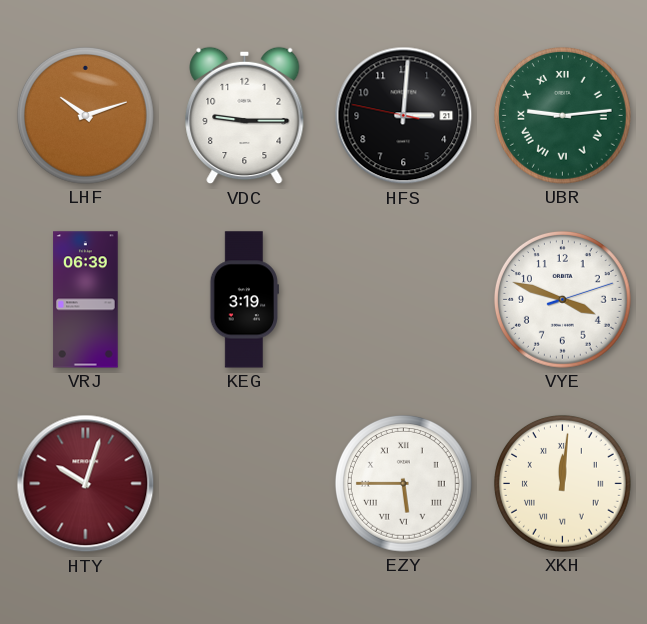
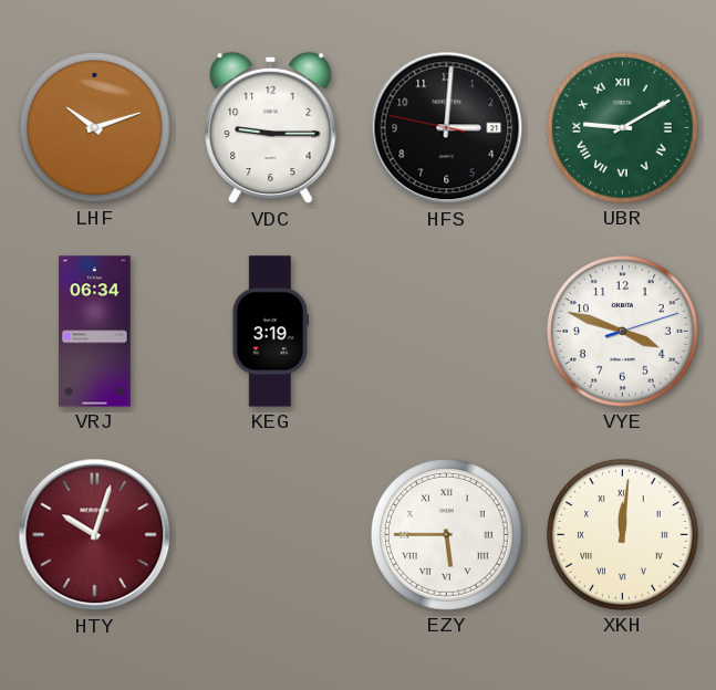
UBR: 9:14 -> 9:10 (622, 127)
VRJ: 06:39 -> 06:34 (95, 332)
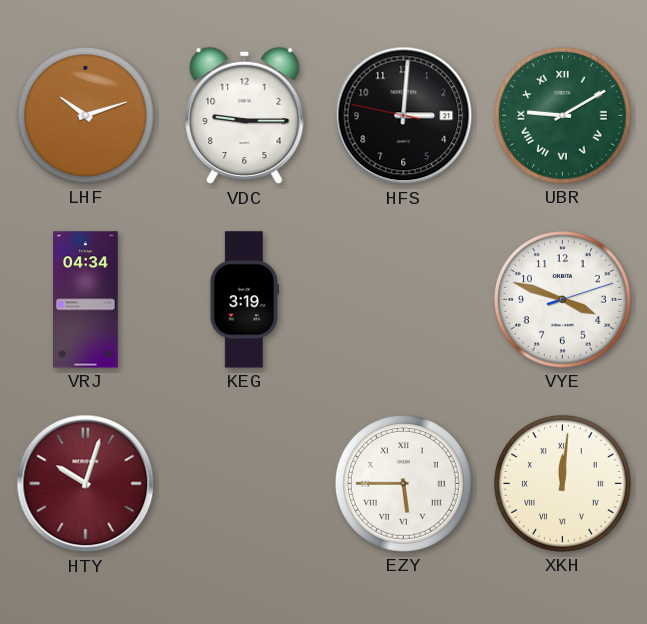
VRJ: 06:34 -> 04:34 (86, 300)
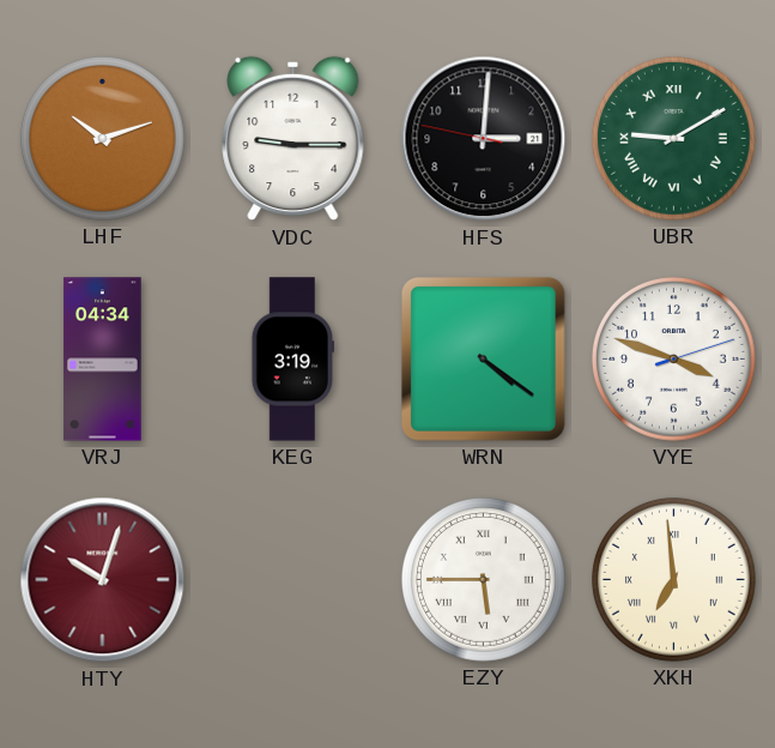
WRN: none -> 4:21 (483, 358)
XKH: 12:01 -> 6:59 (673, 579)
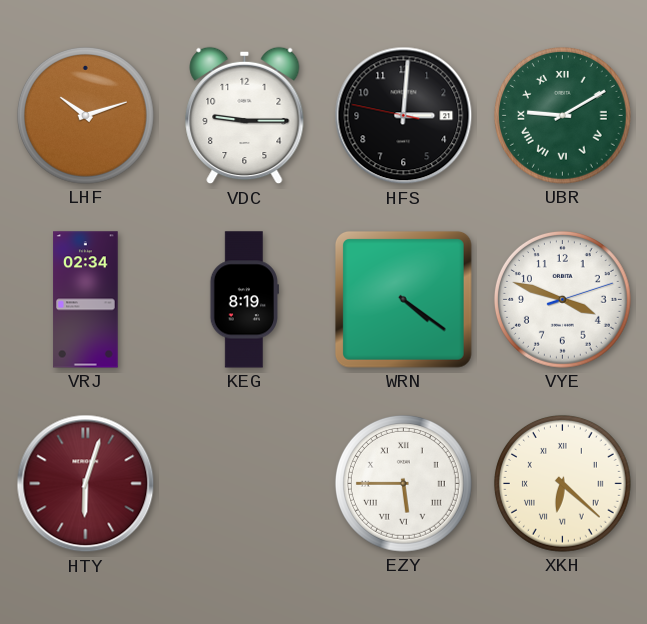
VRJ: 04:34 -> 02:34 (86, 300)
KEG: 3:19 -> 8:19 (244, 300)
HTY: 10:03 -> 6:03 (86, 484)
XKH: 6:59 -> 6:22 (562, 483)
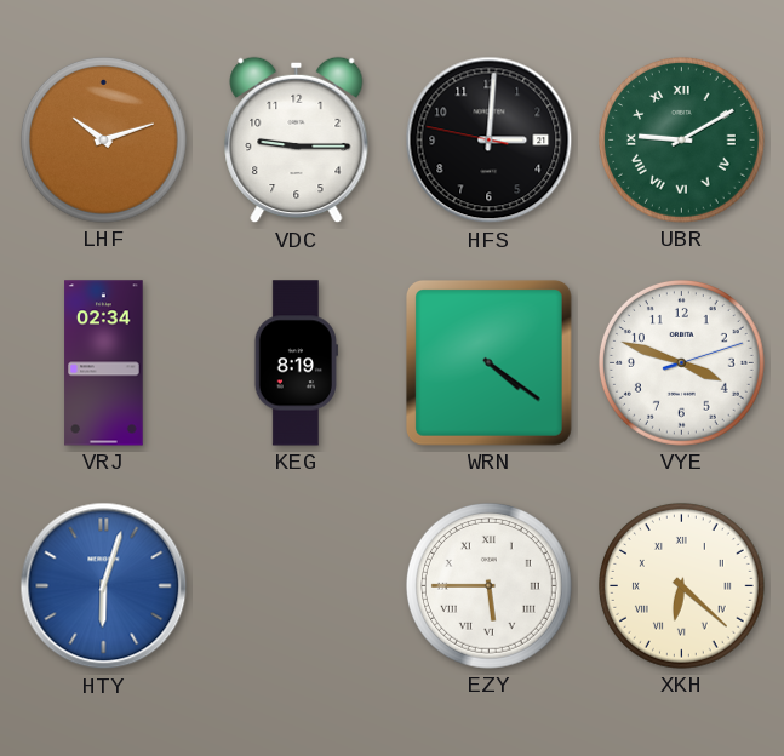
HTY dial: burgundy -> blue (104, 586)
